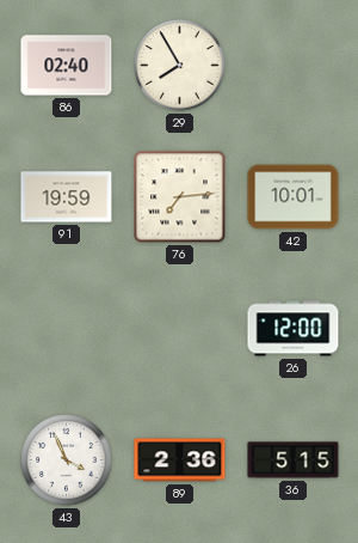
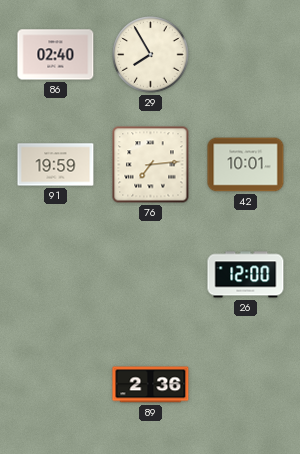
43: 3:56 -> none (67, 460)
36: 5:15 -> none (294, 460)
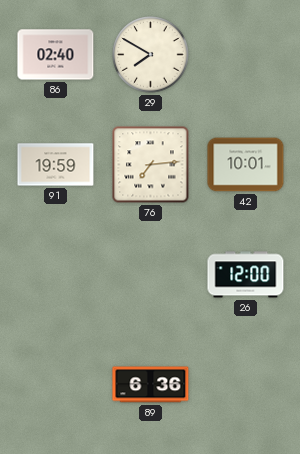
29: 7:55 -> 7:50 (151, 55)
89: 2:36 -> 6:36 (151, 385)
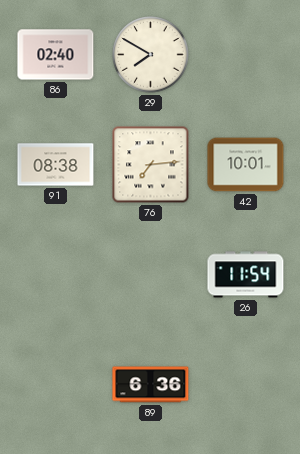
91: 19:59 -> 08:38 (56, 165)
26: 12:00 -> 11:54 (246, 275)
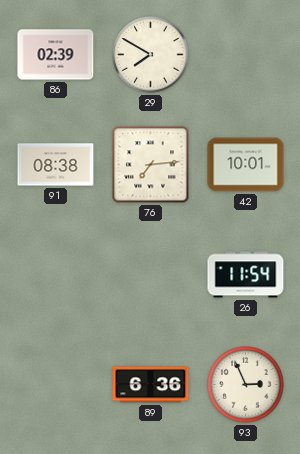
86: 02:40 -> 02:39 (56, 55)
93: none -> 2:56 (246, 385)
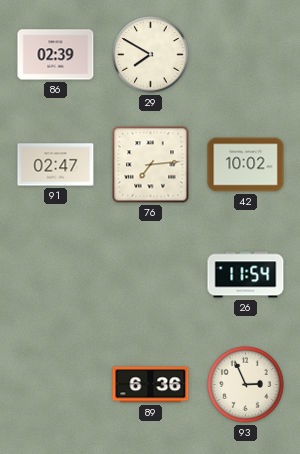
91: 08:38 -> 02:47 (56, 165)
42: 10:01 -> 10:02 (246, 165)
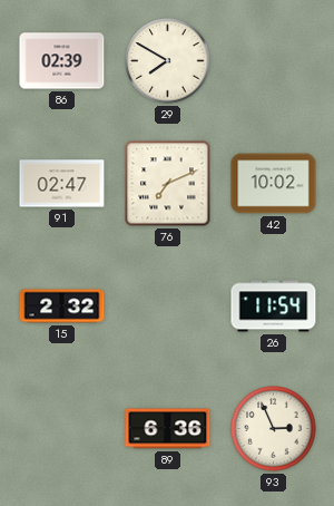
76: 7:14 -> 7:11 (168, 184)
15: none -> 2:32 (62, 306)
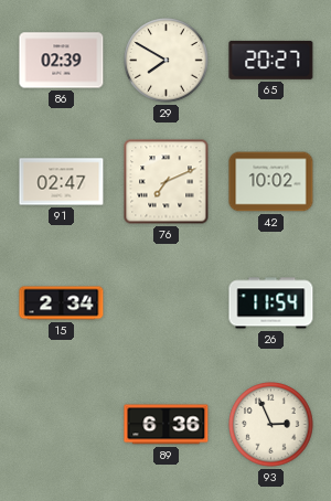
65: none -> 20:27 (271, 60)
15: 2:32 -> 2:34 (62, 303)
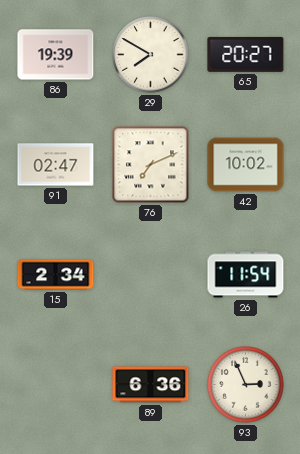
86: 02:39 -> 19:39 (56, 55)
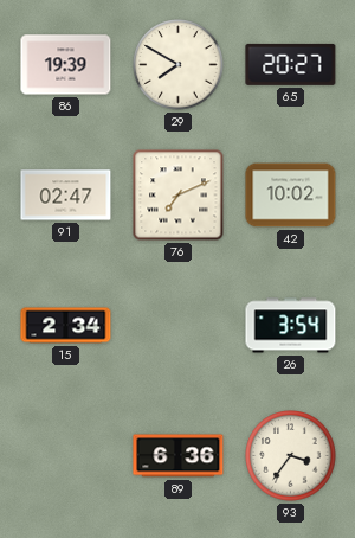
26: 11:54 -> 3:54 (291, 326)
93: 2:56 -> 3:36 (291, 456)
